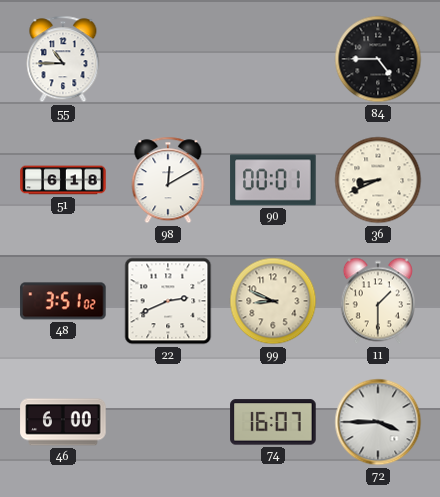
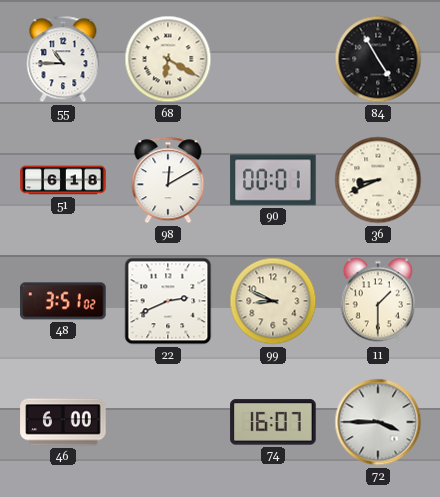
68: none -> 6:20 (168, 59)
84: 4:45 -> 4:55 (378, 59)
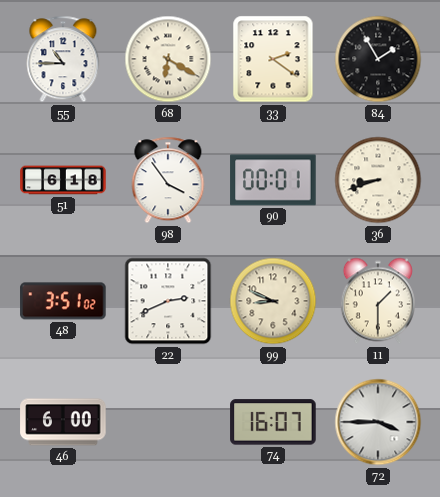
33: none -> 2:21 (273, 59)
84: 4:55 -> 1:55 (378, 59)
98: 12:10 -> 3:54 (168, 180)
36: 8:41 -> 8:42 (378, 180)
